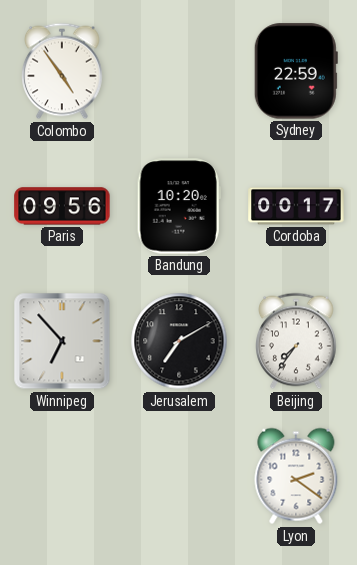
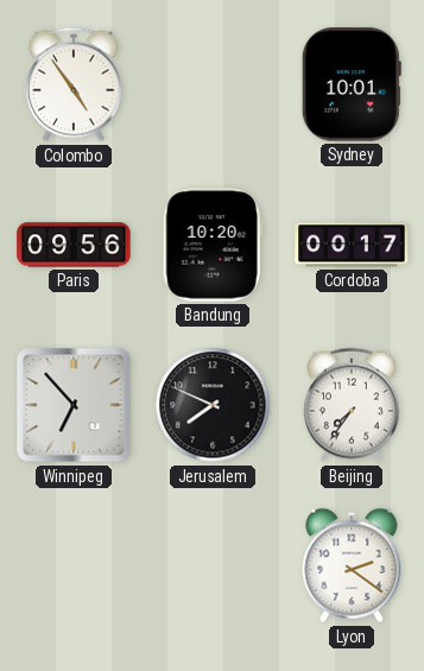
Sydney: 22:59 -> 10:01 (352, 84)
Jerusalem: 7:10 -> 7:49 (213, 405)
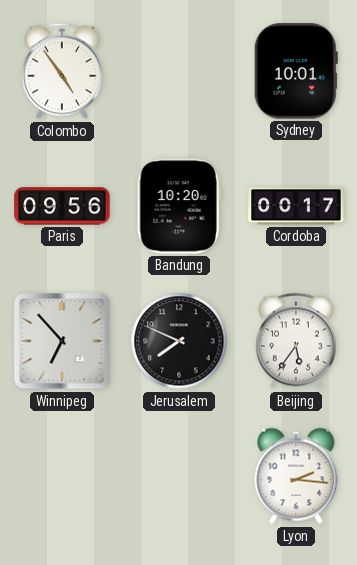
Beijing: 7:36 -> 5:36 (297, 341)
Lyon: 2:21 -> 2:16 (296, 476)
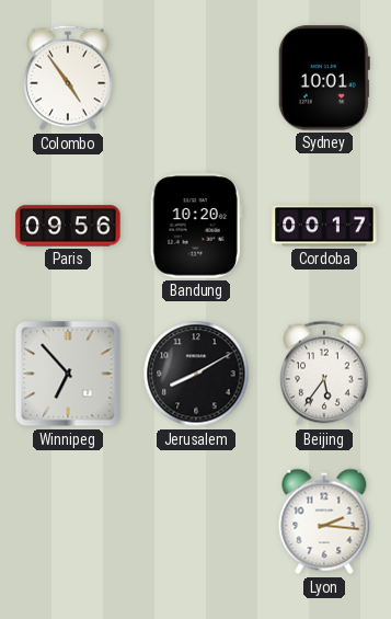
Jerusalem: 7:49 -> 8:10 (196, 374)
